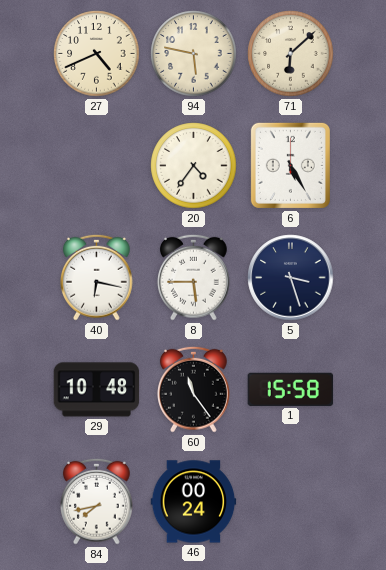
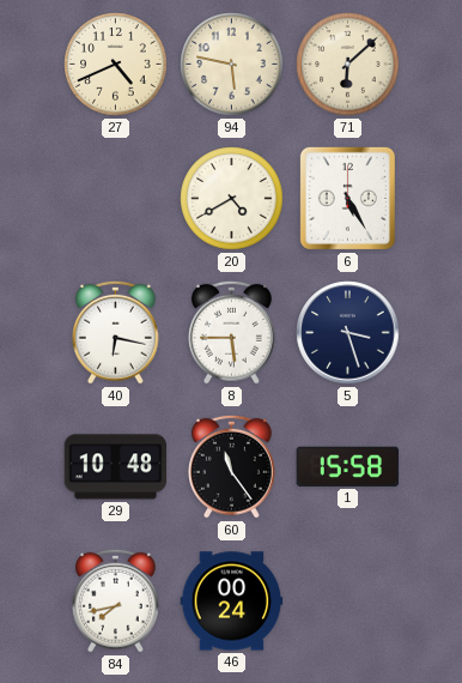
20: 4:36 -> 4:40 (232, 199)
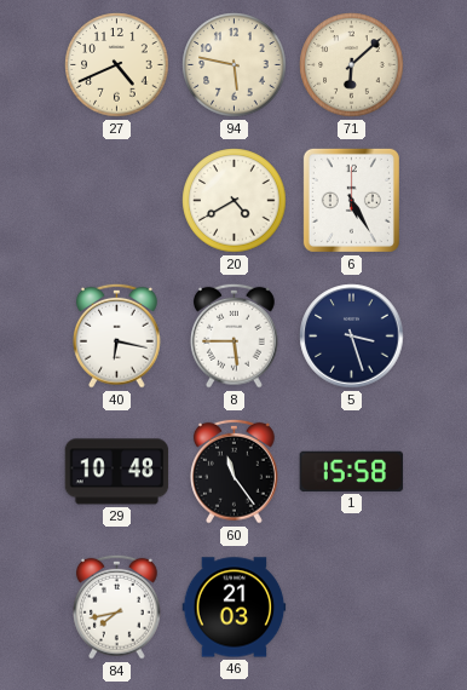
46: 00:24 -> 21:03 (235, 608)
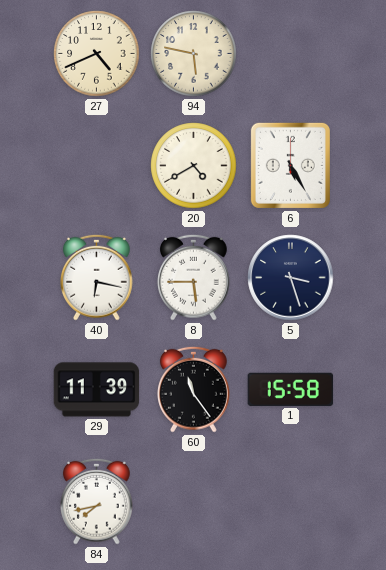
71: 6:08 -> none (352, 65)
29: 10:48 -> 11:39 (97, 390)
46: 21:03 -> none (235, 608)
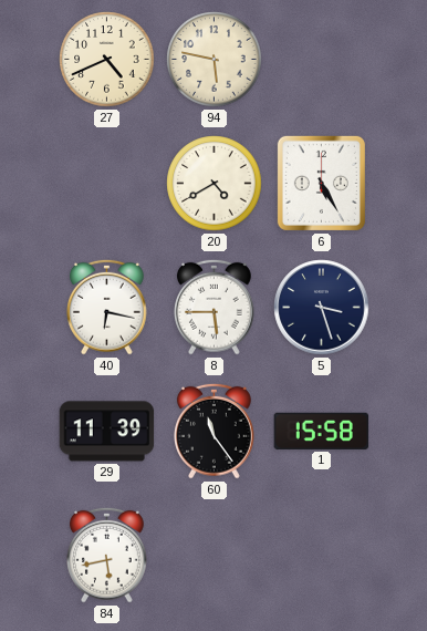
84: 7:43 -> 5:43 (107, 555)
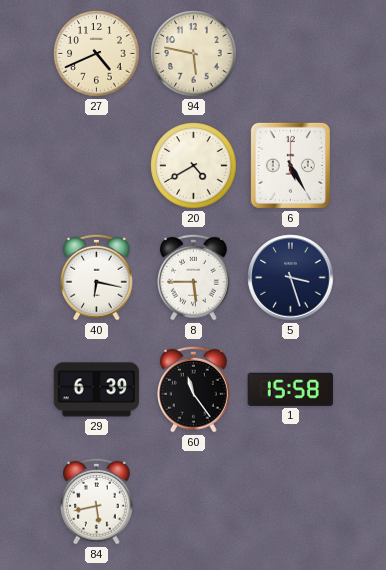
29: 11:39 -> 6:39 (97, 390)
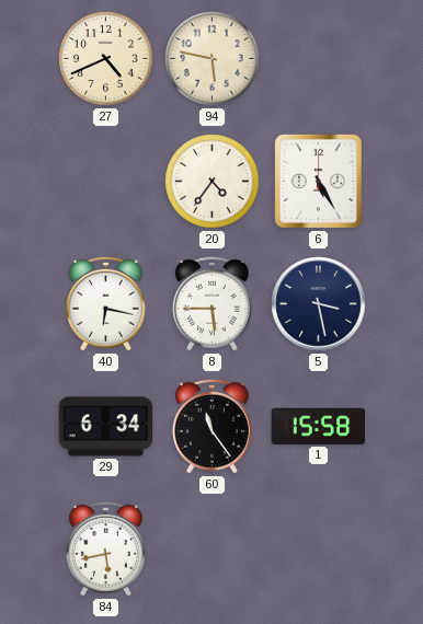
20: 4:40 -> 4:36 (213, 182)
5: 3:27 -> 3:28 (319, 304)
29: 6:39 -> 6:34 (106, 427)
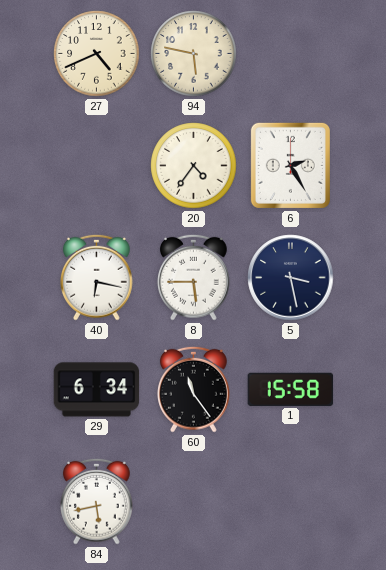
6: 5:25 -> 2:25 (290, 165)
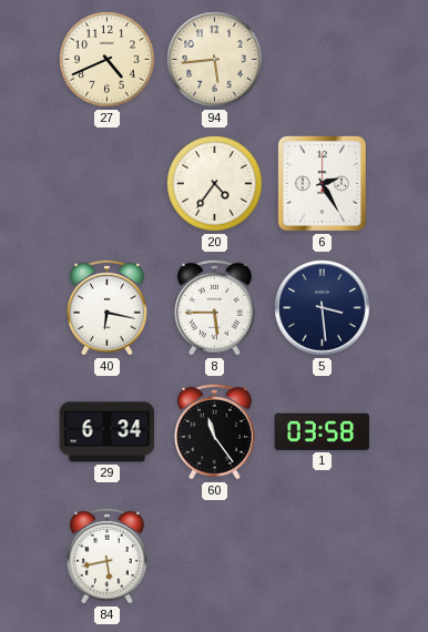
94: 5:47 -> 5:44 (215, 60)
5: 3:28 -> 3:29 (323, 308)
1: 15:58 -> 03:58 (323, 431)
